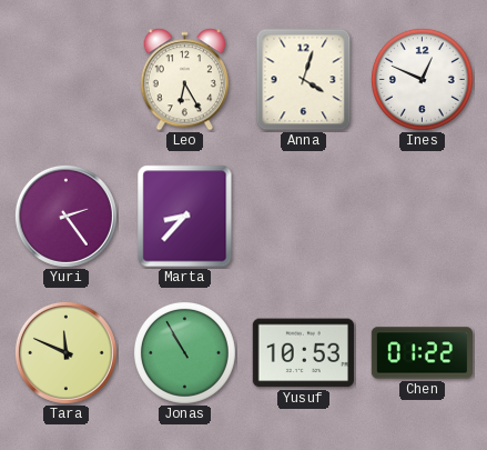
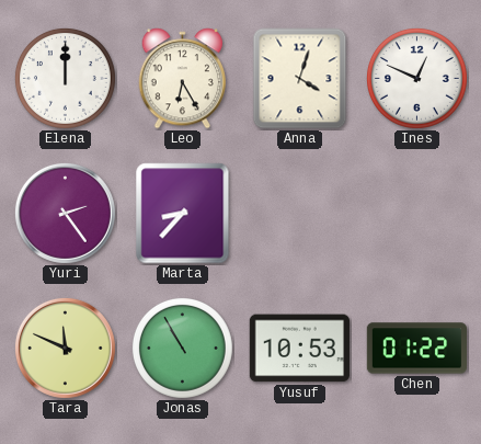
Elena: none -> 12:00 (65, 78)
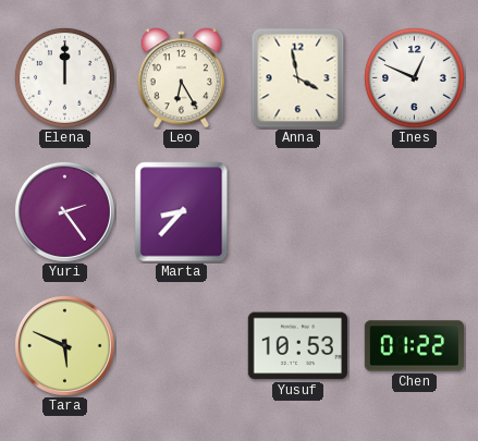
Anna: 4:03 -> 3:58 (298, 78)
Tara: 11:49 -> 5:49 (64, 345)
Jonas: 10:55 -> none (182, 348)
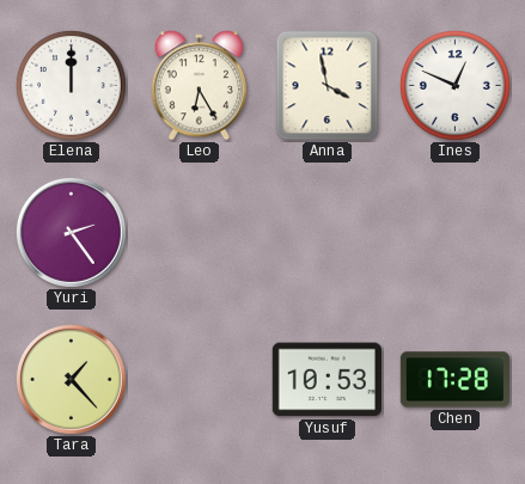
Marta: 8:37 -> none (182, 212)
Tara: 5:49 -> 1:23 (71, 379)
Chen: 01:22 -> 17:28 (454, 380)
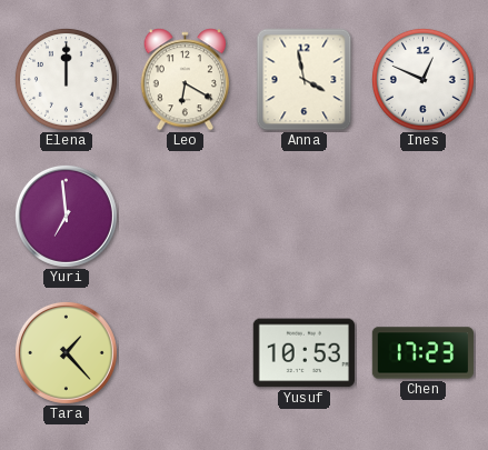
Leo: 6:25 -> 6:20 (186, 80)
Yuri: 2:24 -> 6:59 (66, 216)
Chen: 17:28 -> 17:23 (422, 353)
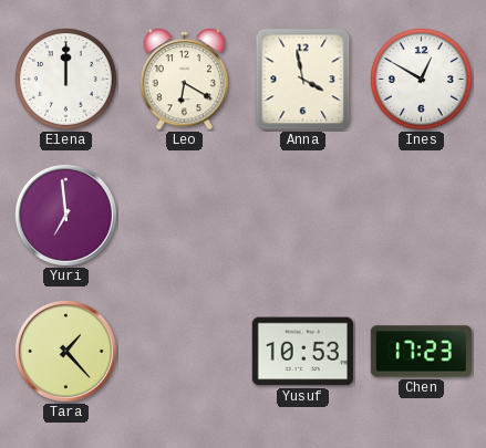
Ines: 12:49 -> 12:50 (421, 79)
